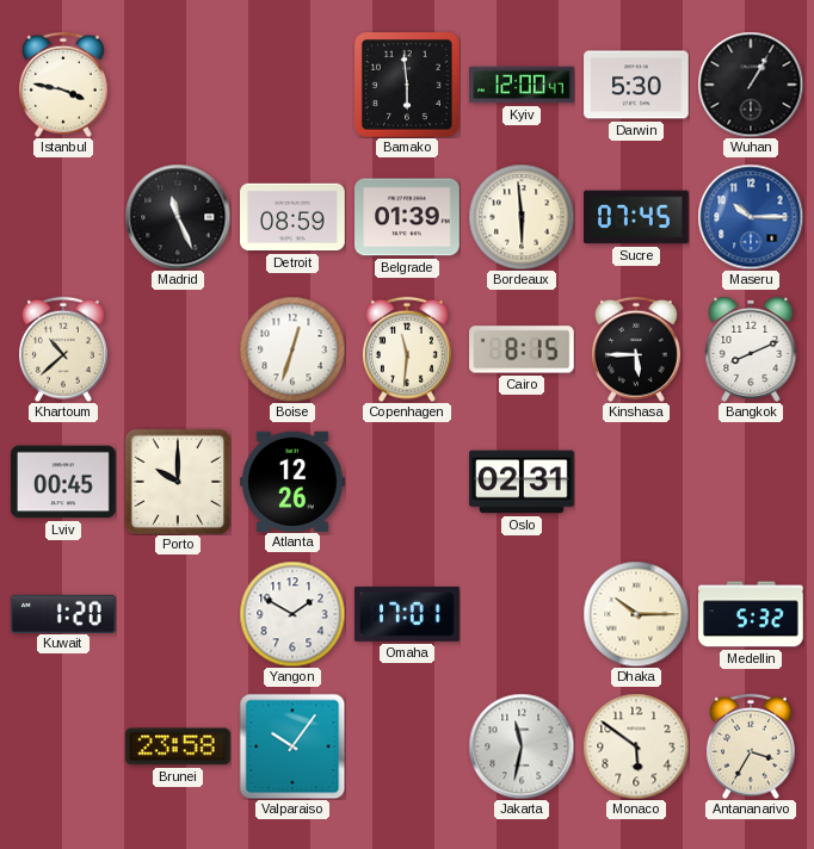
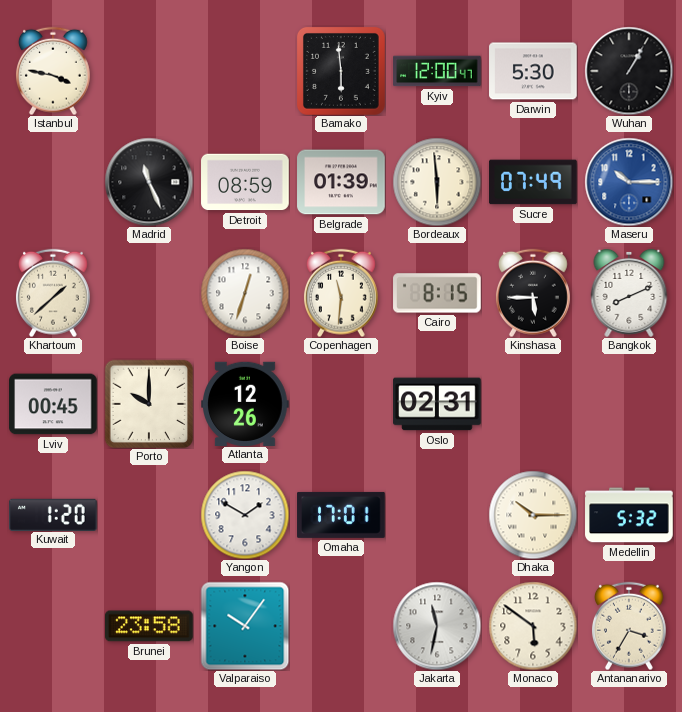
Sucre: 07:45 -> 07:49 (533, 182)
Khartoum: 10:38 -> 1:38 (53, 293)
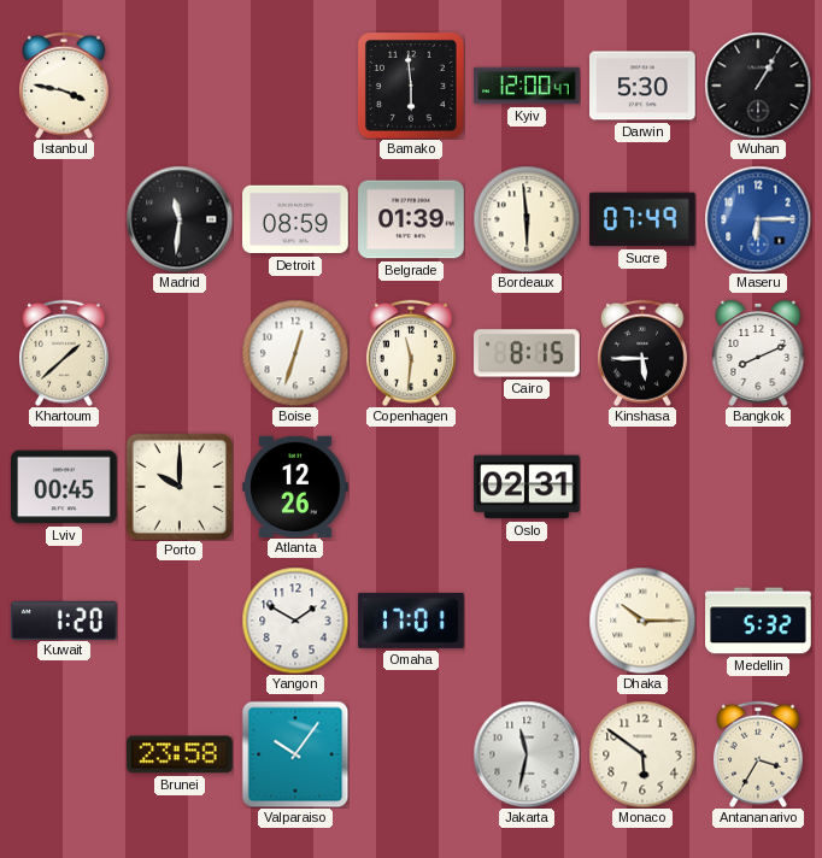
Madrid: 11:26 -> 11:31 (180, 219)
Maseru: 10:15 -> 6:15 (758, 219)
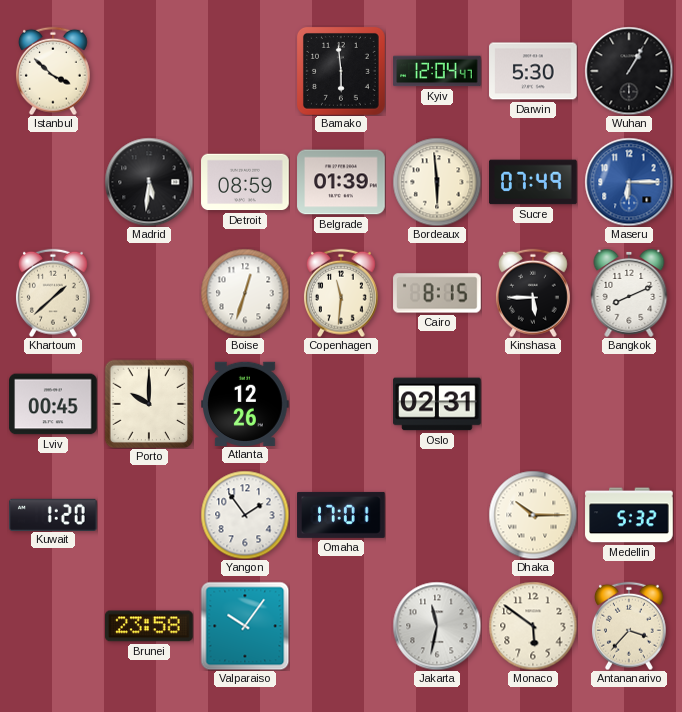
Istanbul: 3:47 -> 3:52 (53, 71)
Kyiv: 12:00 -> 12:04 (437, 71)
Madrid: 11:31 -> 5:31 (149, 182)
Yangon: 1:50 -> 1:54 (245, 515)
Antananarivo: 3:35 -> 3:37 (629, 626)
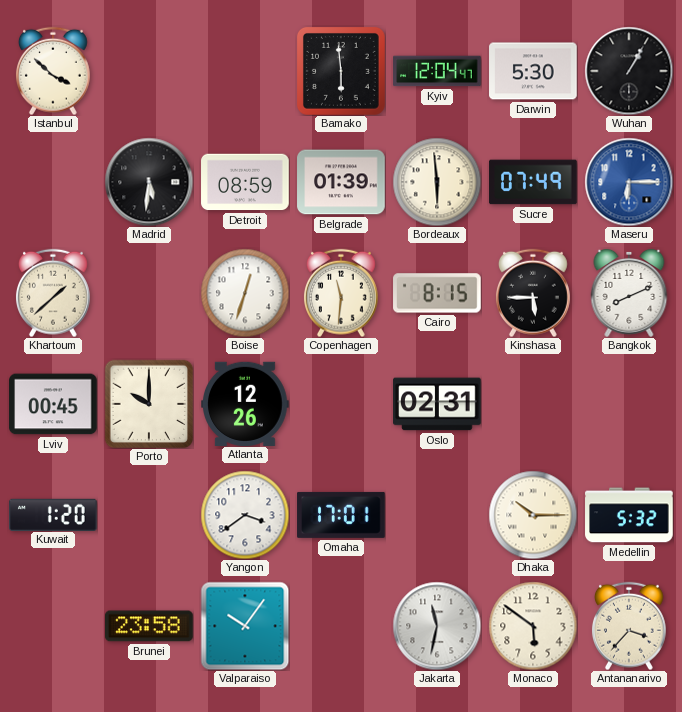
Yangon: 1:54 -> 3:39 (245, 515)
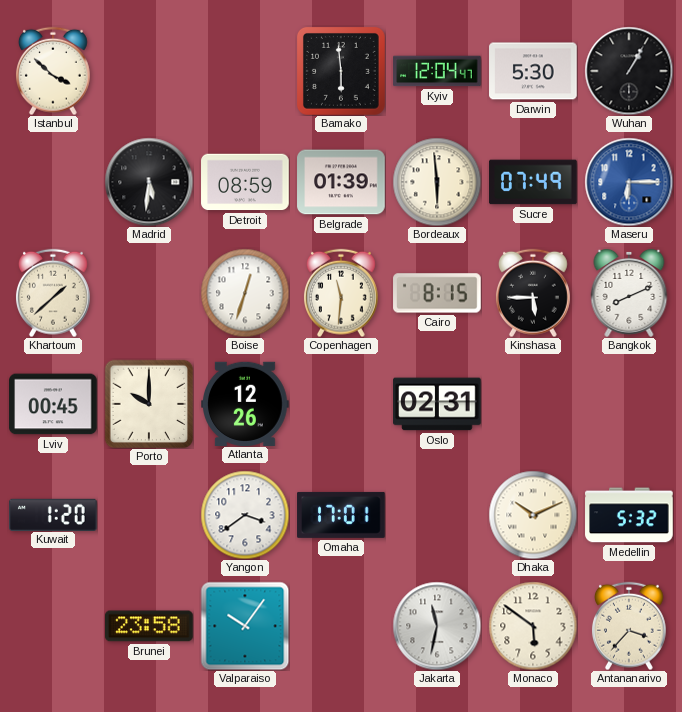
Dhaka: 10:15 -> 10:11 (533, 515)
